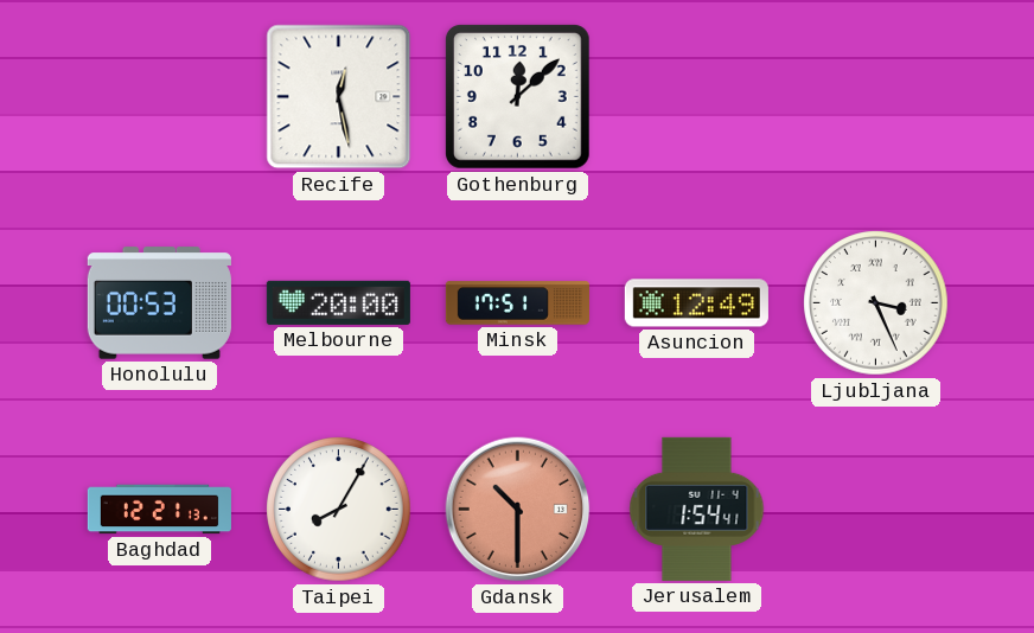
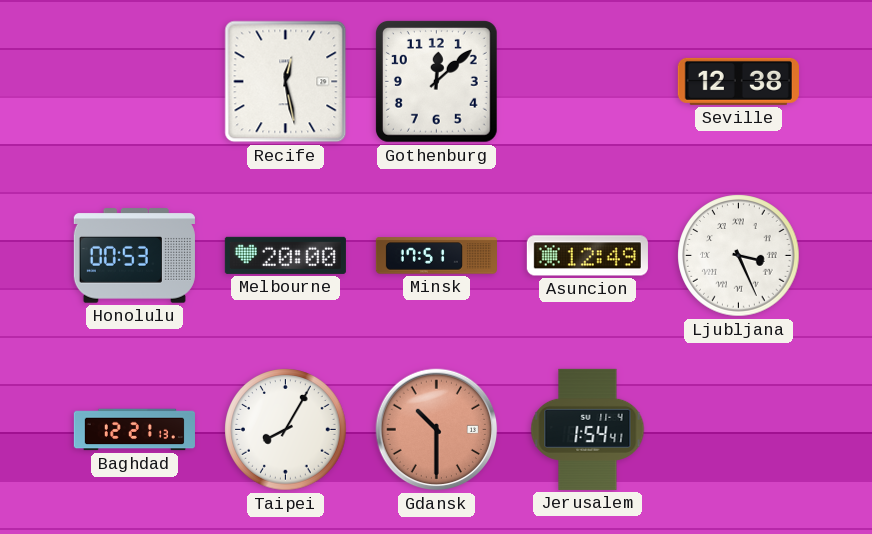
Seville: none -> 12:38 (738, 81)
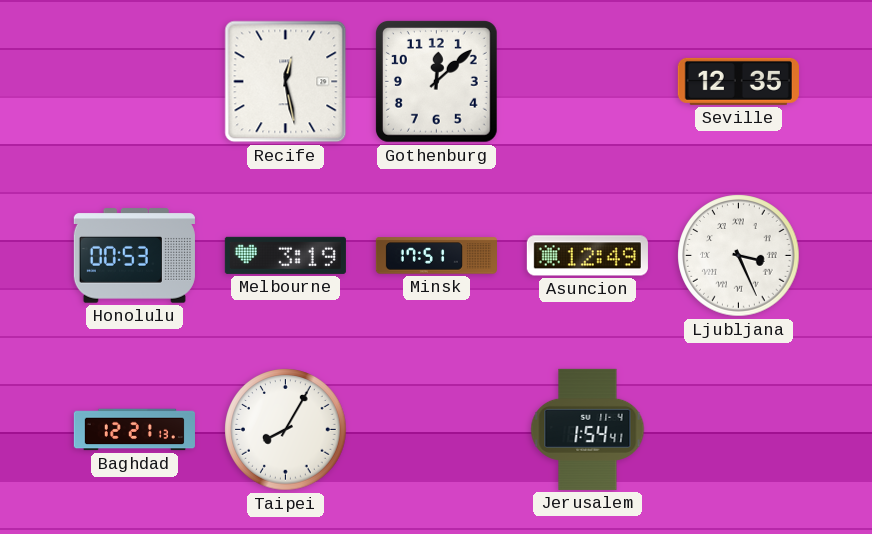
Seville: 12:38 -> 12:35 (738, 81)
Melbourne: 20:00 -> 3:19 (285, 255)
Gdansk: 10:30 -> none (437, 430)
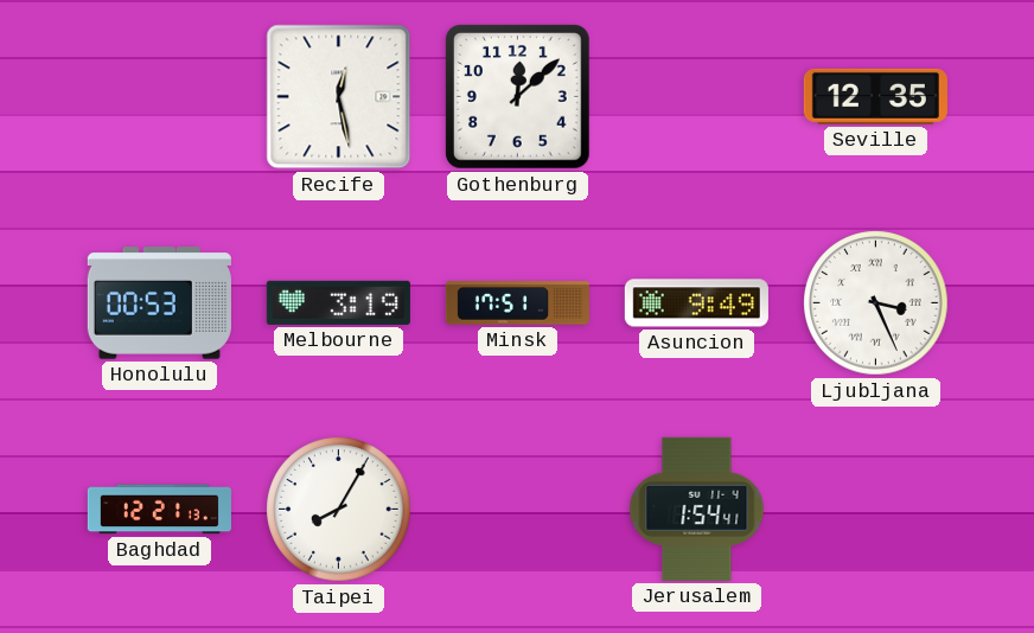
Asuncion: 12:49 -> 9:49 (696, 303)
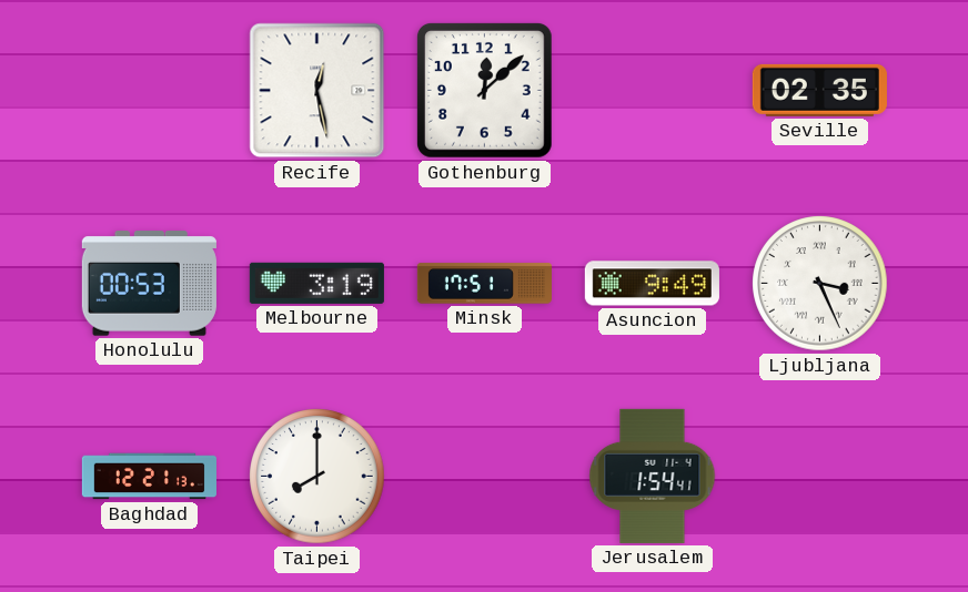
Seville: 12:35 -> 02:35 (819, 90)
Taipei: 8:05 -> 8:00 (317, 477)
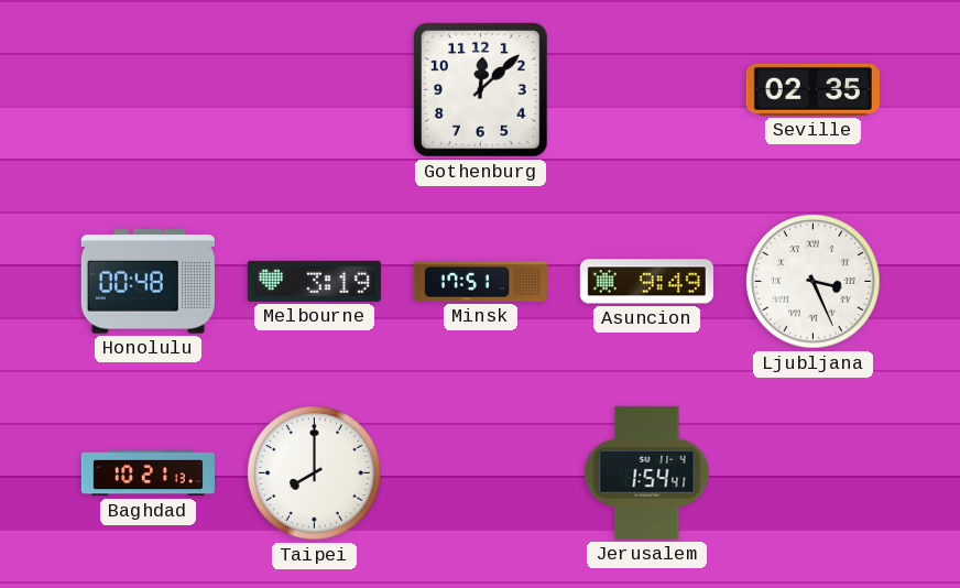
Recife: 12:28 -> none (317, 91)
Honolulu: 00:53 -> 00:48 (148, 282)
Baghdad: 12:21 -> 10:21 (148, 473)
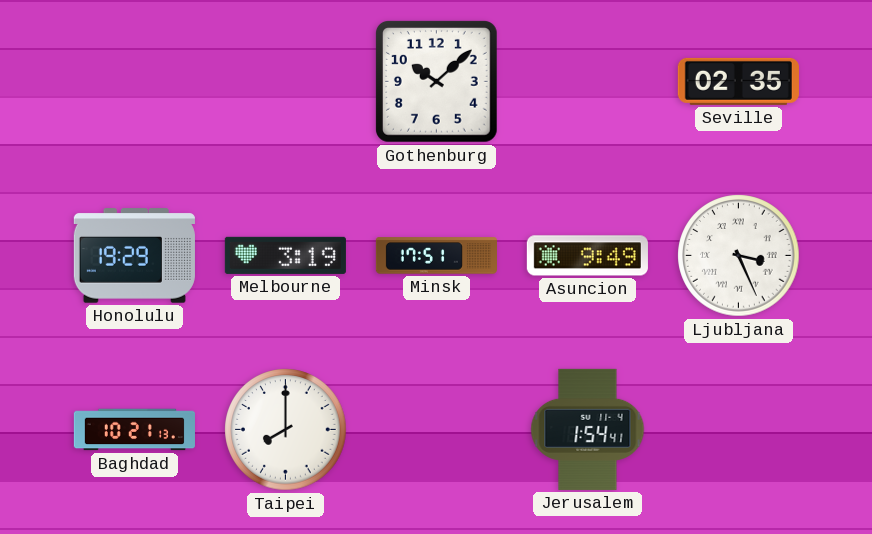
Gothenburg: 12:08 -> 10:08 (436, 81)
Honolulu: 00:48 -> 19:29 (134, 256)
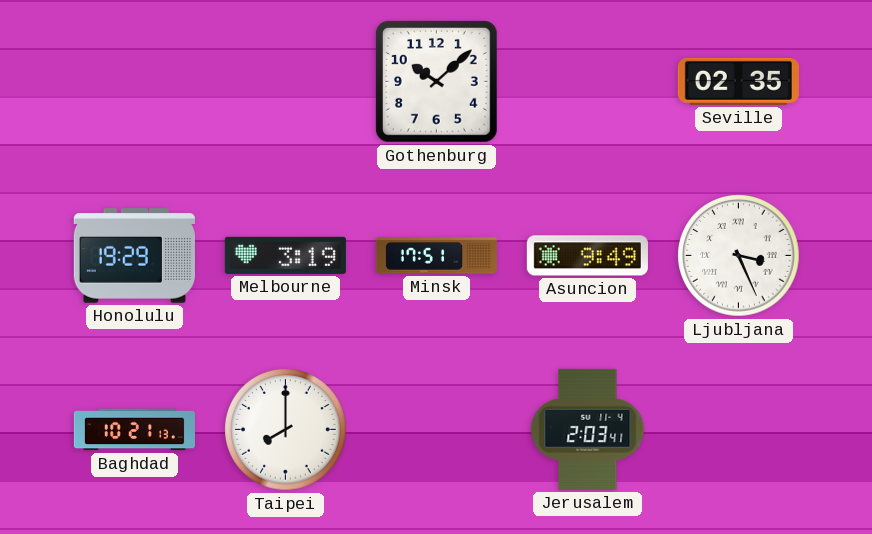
Jerusalem: 1:54 -> 2:03 (588, 429)
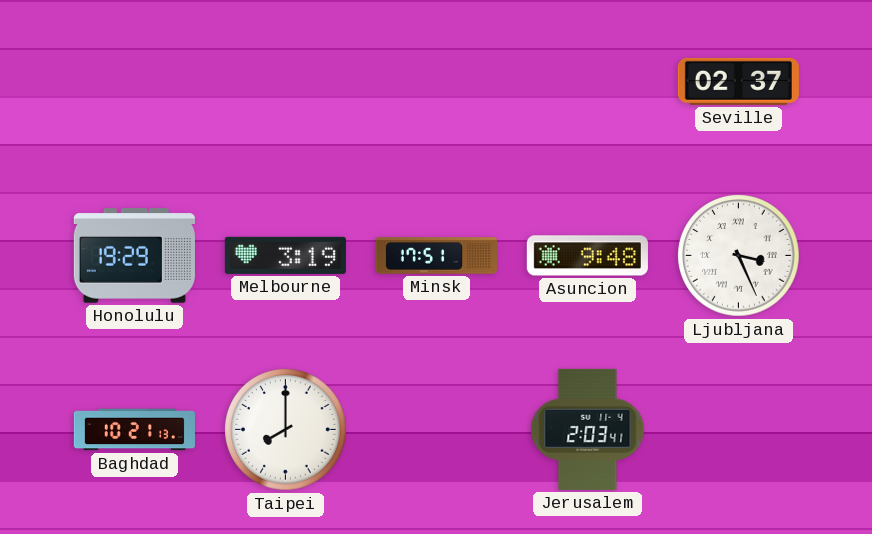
Gothenburg: 10:08 -> none (436, 81)
Seville: 02:35 -> 02:37 (738, 81)
Asuncion: 9:49 -> 9:48 (587, 256)
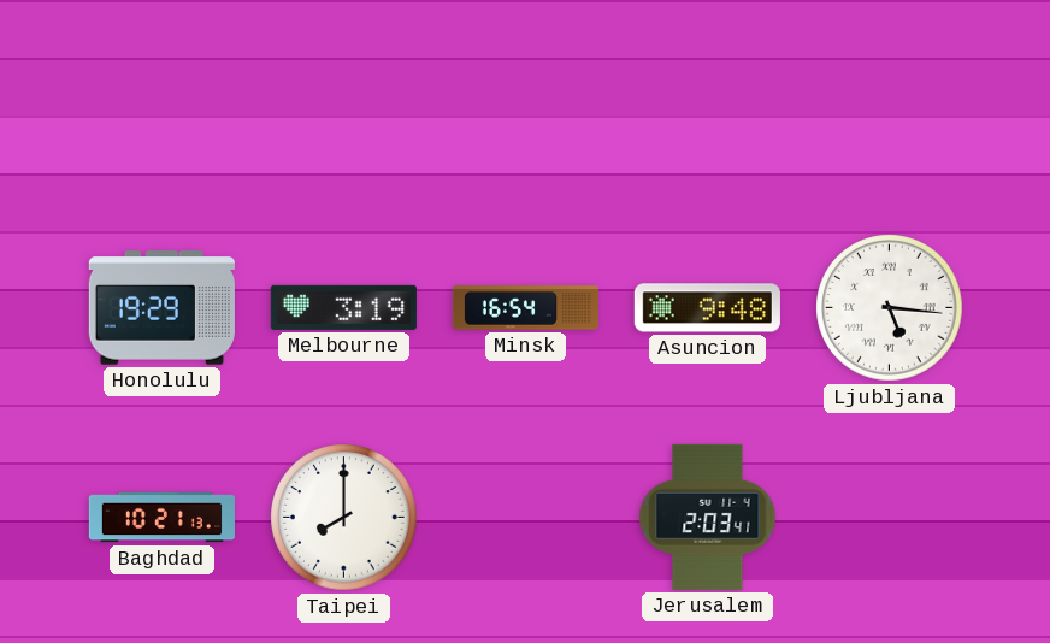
Seville: 02:37 -> none (738, 81)
Minsk: 17:51 -> 16:54 (525, 308)
Ljubljana: 3:26 -> 5:16 (890, 308)
